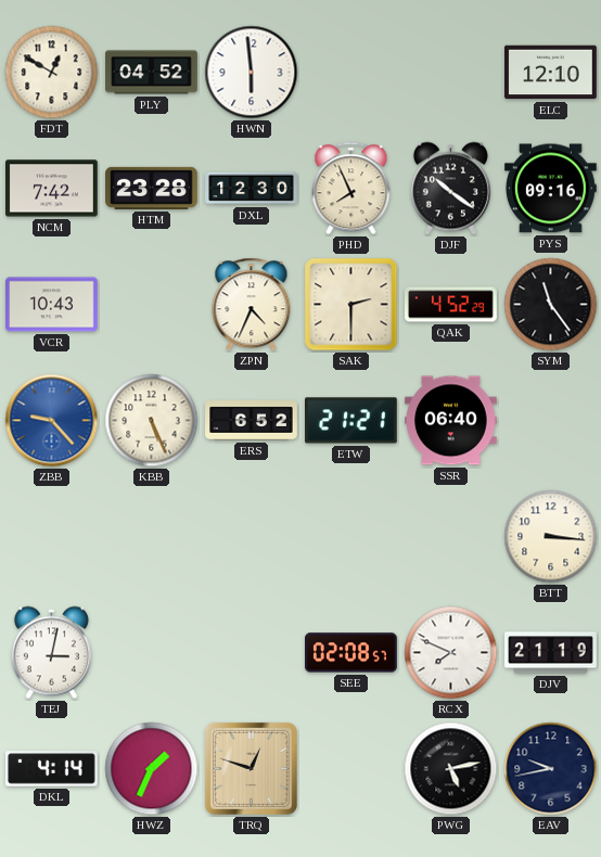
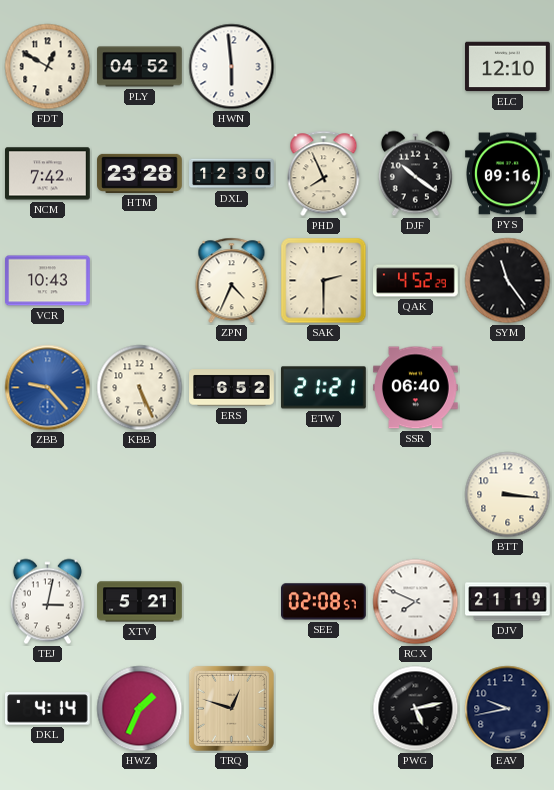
XTV: none -> 5:21 (140, 602)
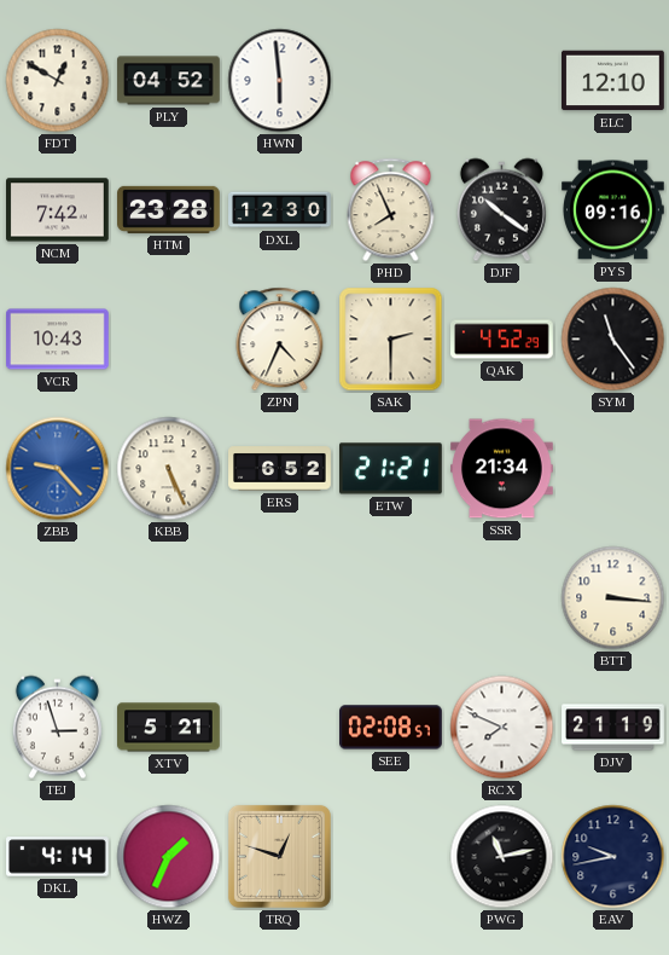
SSR: 06:40 -> 21:34 (502, 469)
TEJ: 3:02 -> 2:57 (57, 728)
PWG: 5:13 -> 11:13 (502, 857)
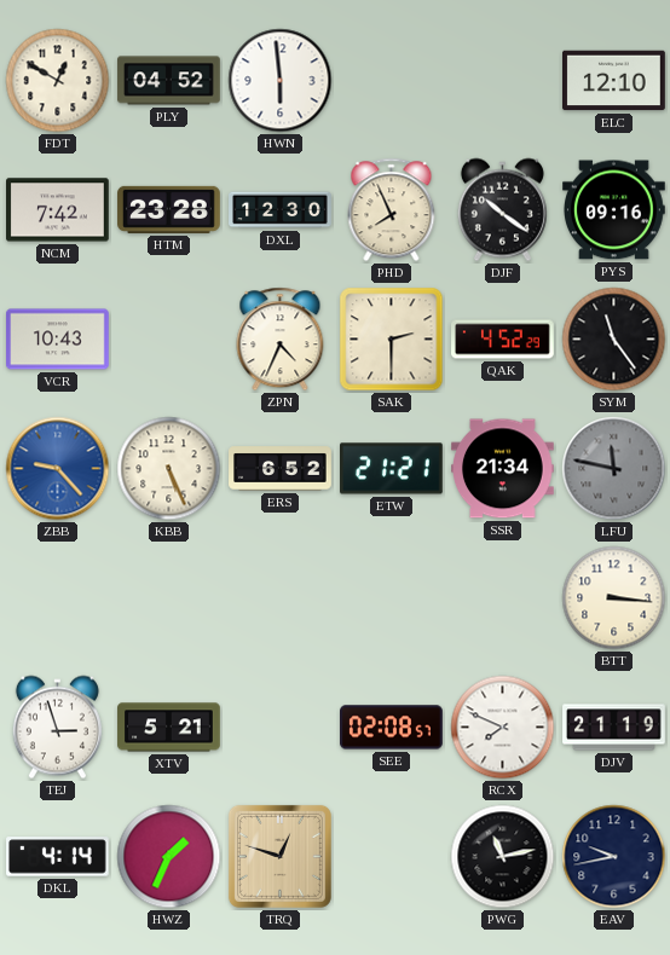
LFU: none -> 11:47 (614, 469)
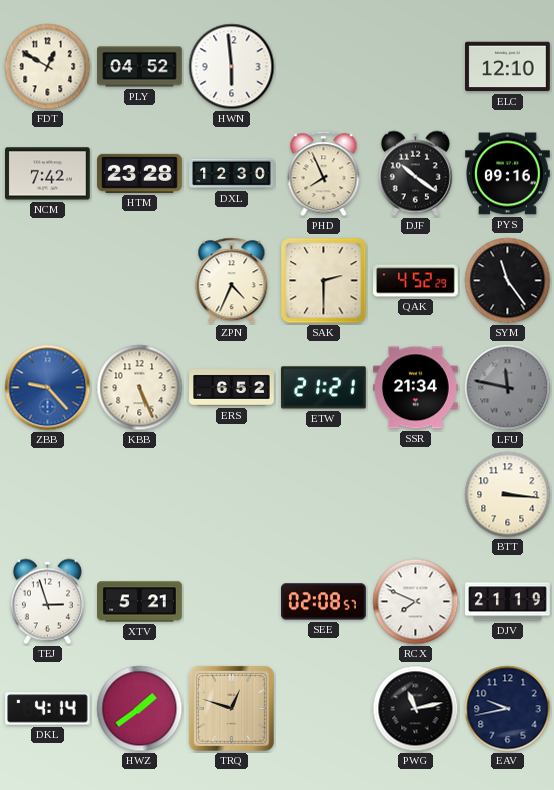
VCR: 10:43 -> none (58, 340)
HWZ: 1:34 -> 1:39 (140, 709)
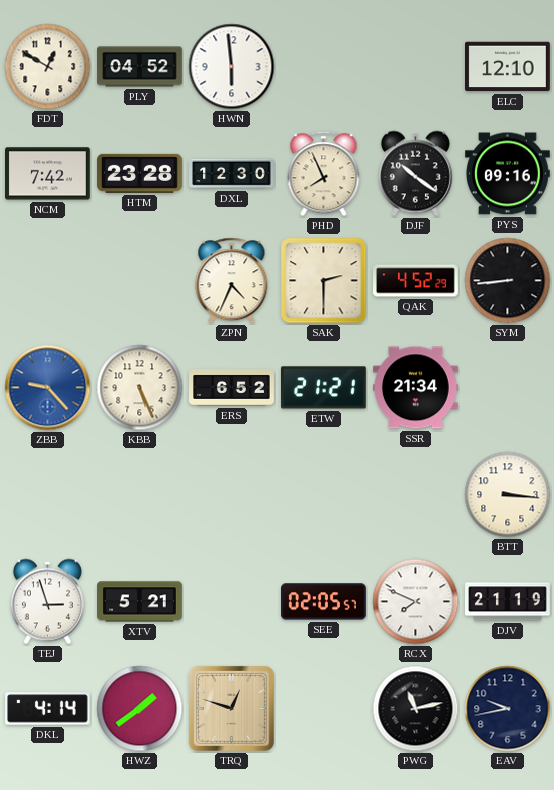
SYM: 11:24 -> 8:44 (508, 281)
LFU: 11:47 -> none (508, 388)
SEE: 02:08 -> 02:05 (324, 602)
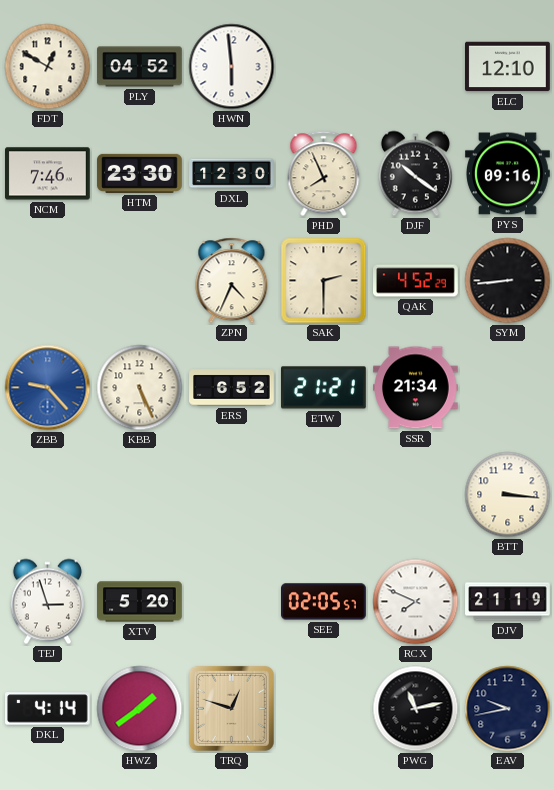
NCM: 7:42 -> 7:46 (48, 174)
HTM: 23:28 -> 23:30 (140, 173)
XTV: 5:21 -> 5:20 (140, 602)
